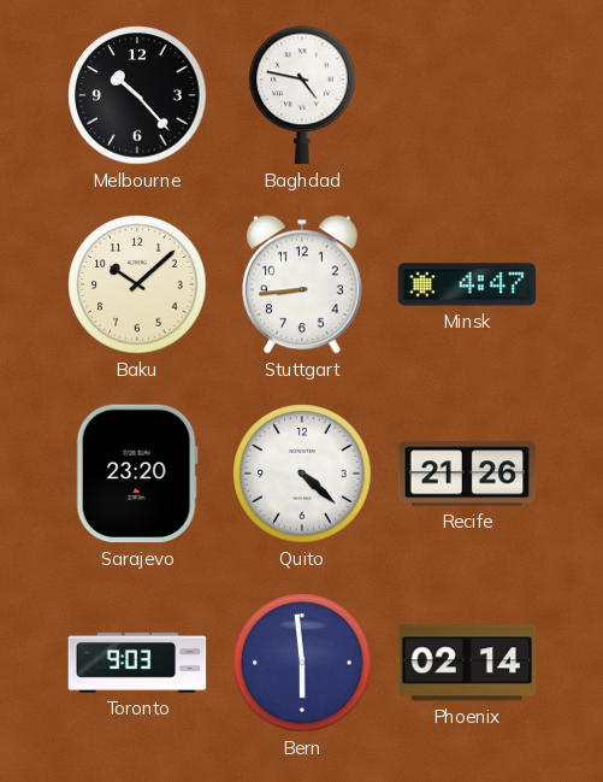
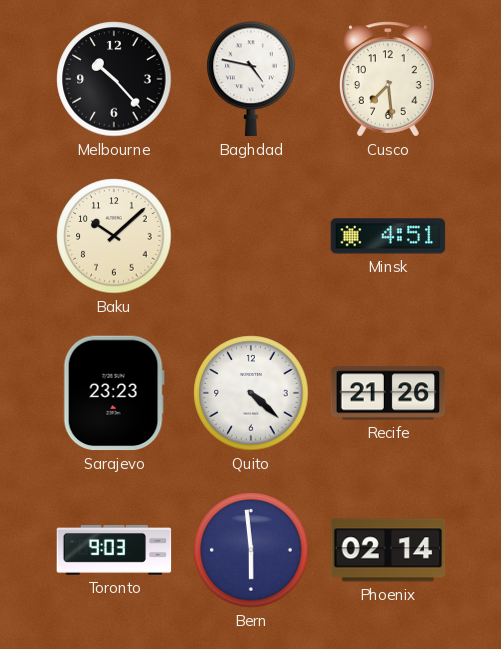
Cusco: none -> 7:29 (388, 79)
Stuttgart: 8:44 -> none (302, 284)
Minsk: 4:47 -> 4:51 (388, 236)
Sarajevo: 23:20 -> 23:23 (114, 393)
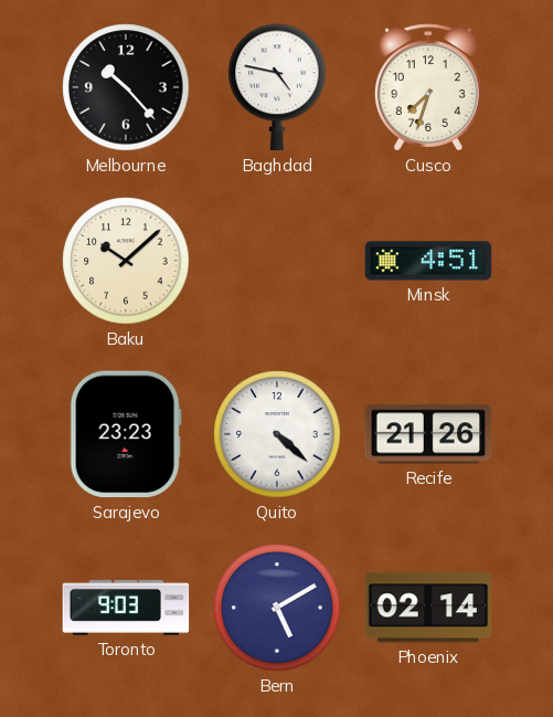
Cusco: 7:29 -> 7:33 (428, 87)
Bern: 5:59 -> 5:10 (277, 608)
